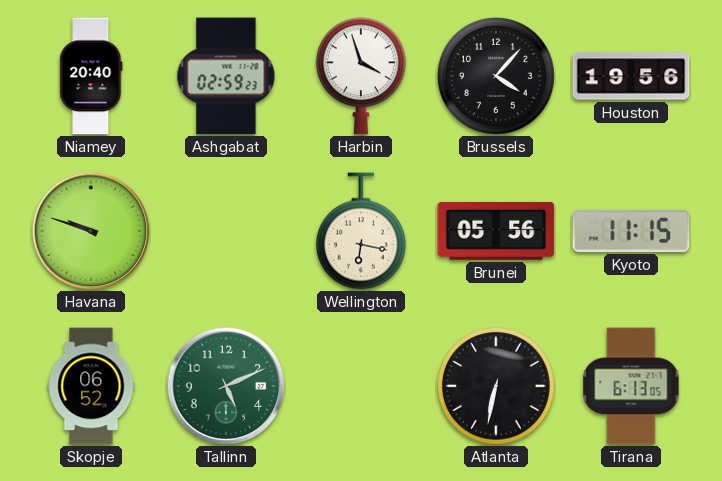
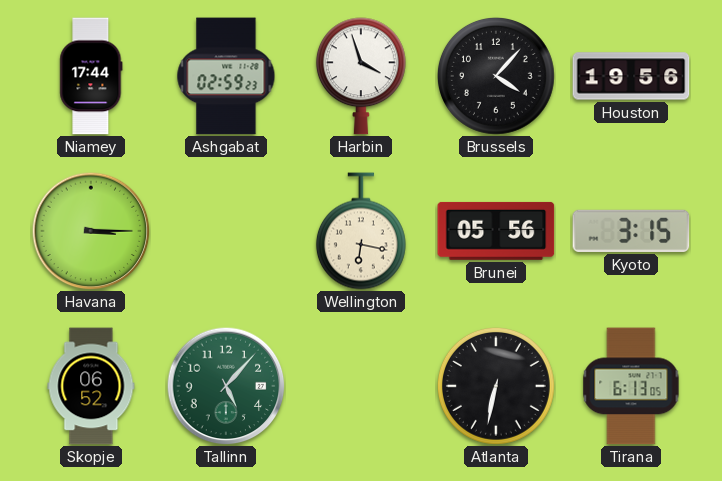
Niamey: 20:40 -> 17:44 (91, 76)
Havana: 9:48 -> 3:15 (91, 231)
Kyoto: 11:15 -> 3:15 (631, 231)
Tallinn: 5:11 -> 5:07 (226, 386)
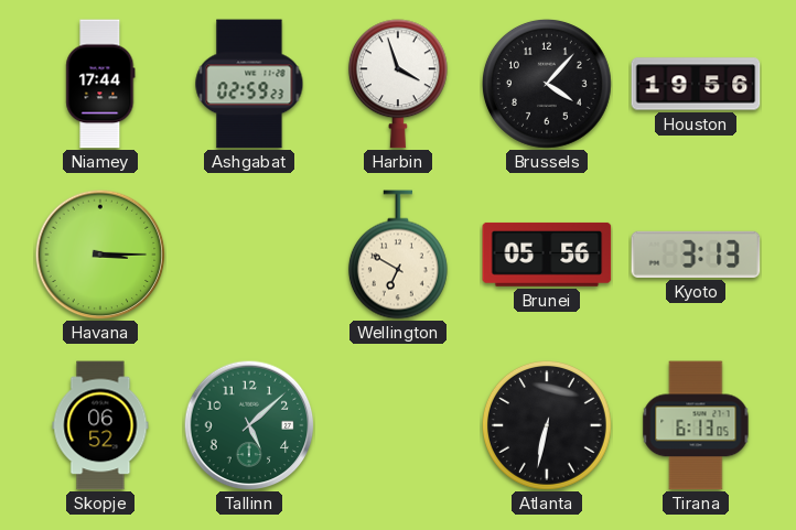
Wellington: 6:17 -> 6:50 (398, 255)
Kyoto: 3:15 -> 3:13 (696, 255)
Tallinn: 5:07 -> 5:08 (249, 425)
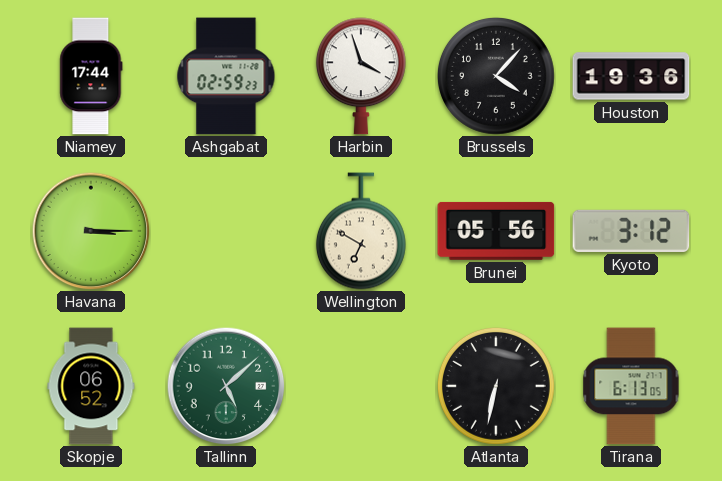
Houston: 19:56 -> 19:36 (631, 76)
Kyoto: 3:13 -> 3:12 (631, 231)
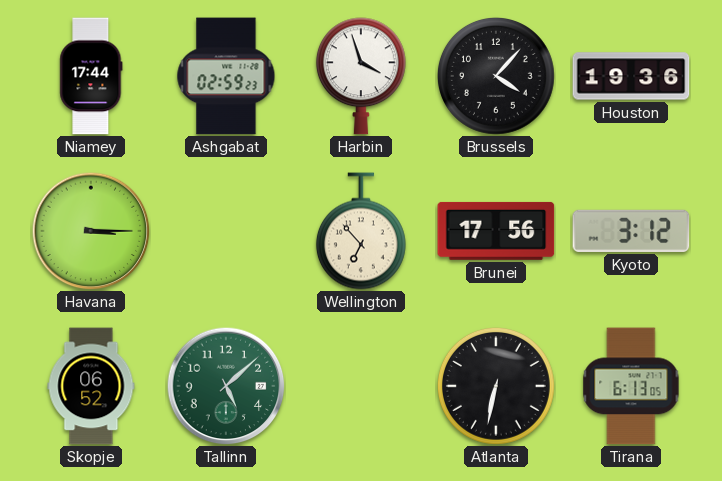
Wellington: 6:50 -> 6:53 (361, 231)
Brunei: 05:56 -> 17:56 (496, 231)
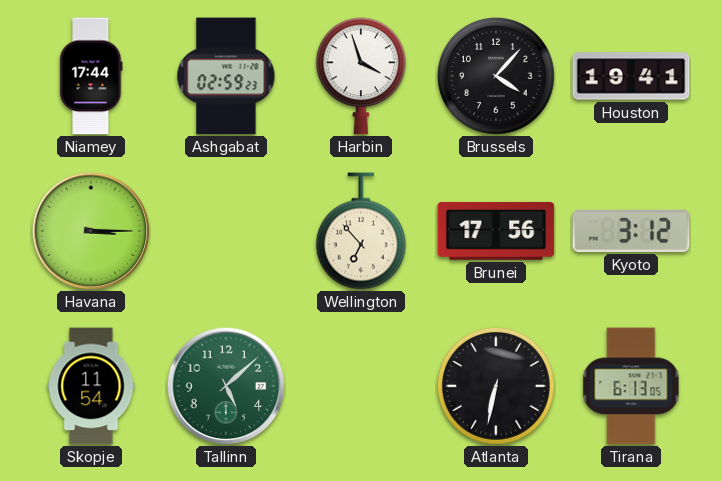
Houston: 19:36 -> 19:41 (631, 76)
Skopje: 06:52 -> 11:54 (91, 386)
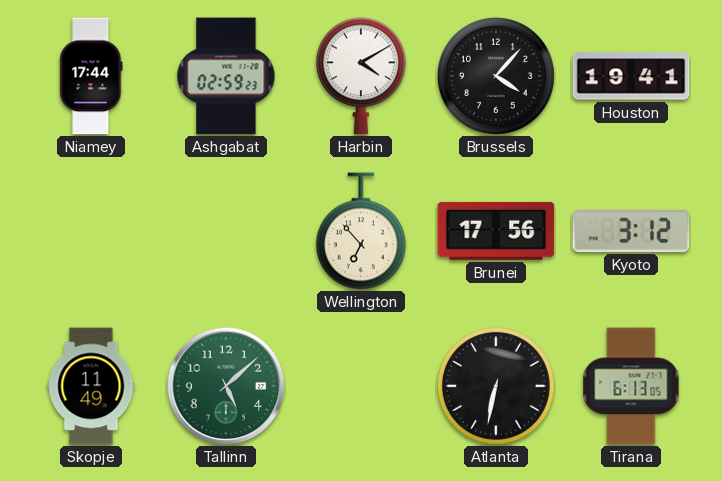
Harbin: 3:57 -> 4:10 (361, 76)
Havana: 3:15 -> none (91, 231)
Skopje: 11:54 -> 11:49 (91, 386)
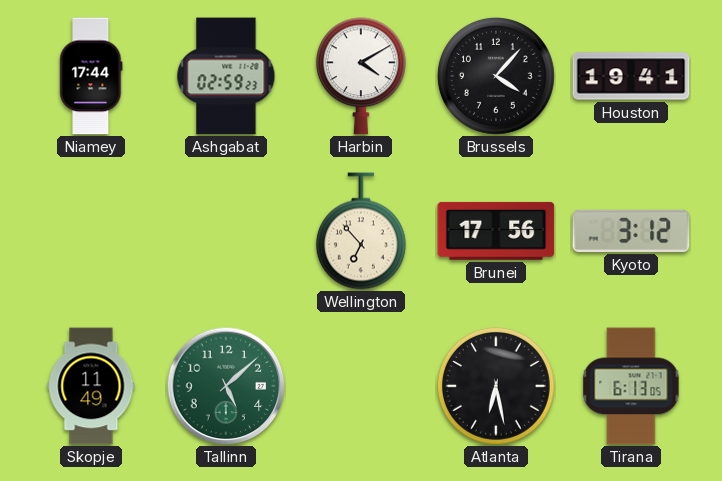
Atlanta: 6:32 -> 6:28 (496, 386)
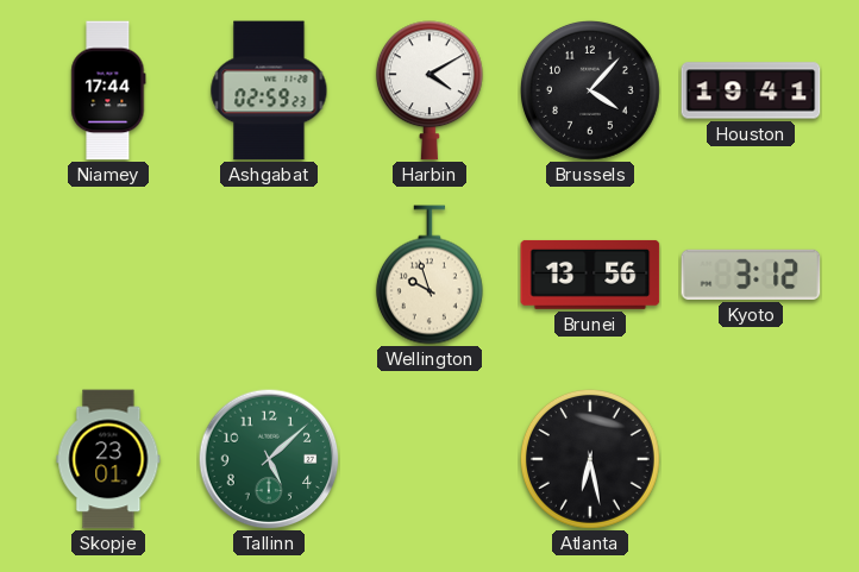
Wellington: 6:53 -> 9:57 (429, 275)
Brunei: 17:56 -> 13:56 (590, 275)
Skopje: 11:49 -> 23:01 (108, 459)
Tirana: 6:13 -> none (631, 386)
